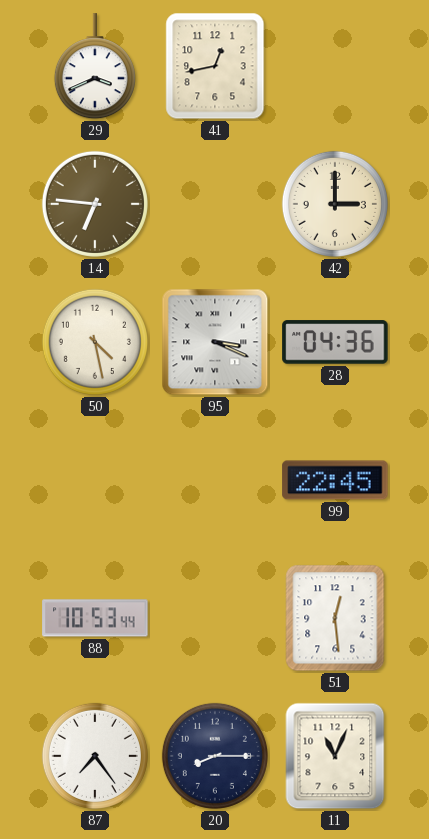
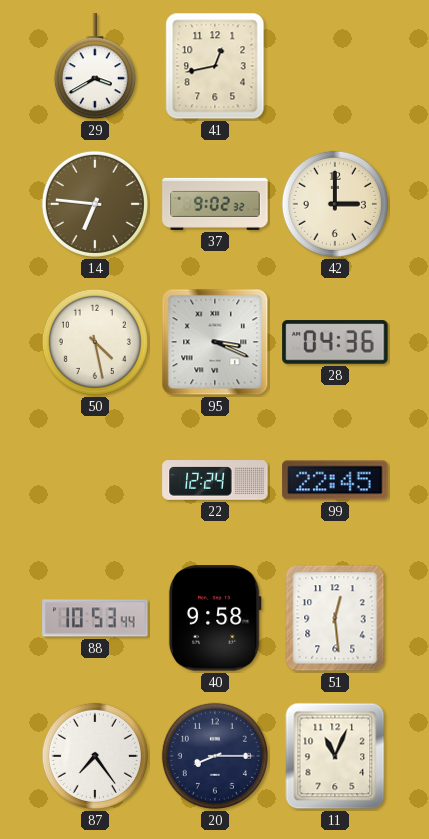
29: 3:41 -> 3:40 (95, 67)
37: none -> 9:02 (215, 204)
22: none -> 12:24 (215, 481)
40: none -> 9:58 (215, 618)
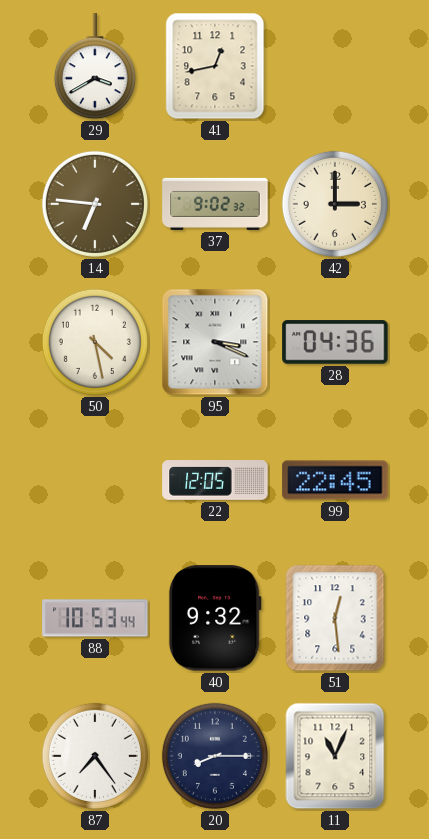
22: 12:24 -> 12:05 (215, 481)
40: 9:58 -> 9:32 (215, 618)
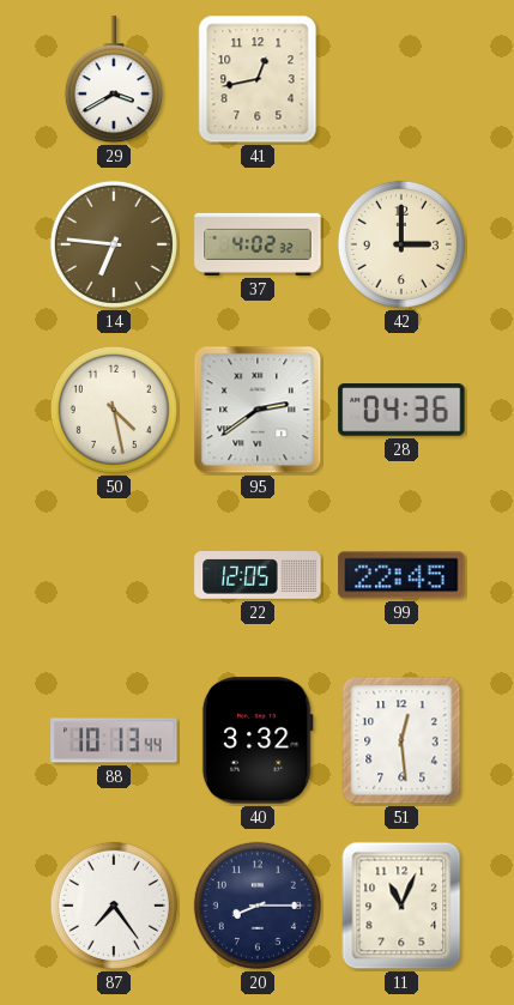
37: 9:02 -> 4:02 (258, 244)
95: 3:19 -> 2:39 (258, 410)
88: 10:53 -> 10:13 (114, 740)
40: 9:32 -> 3:32 (258, 740)
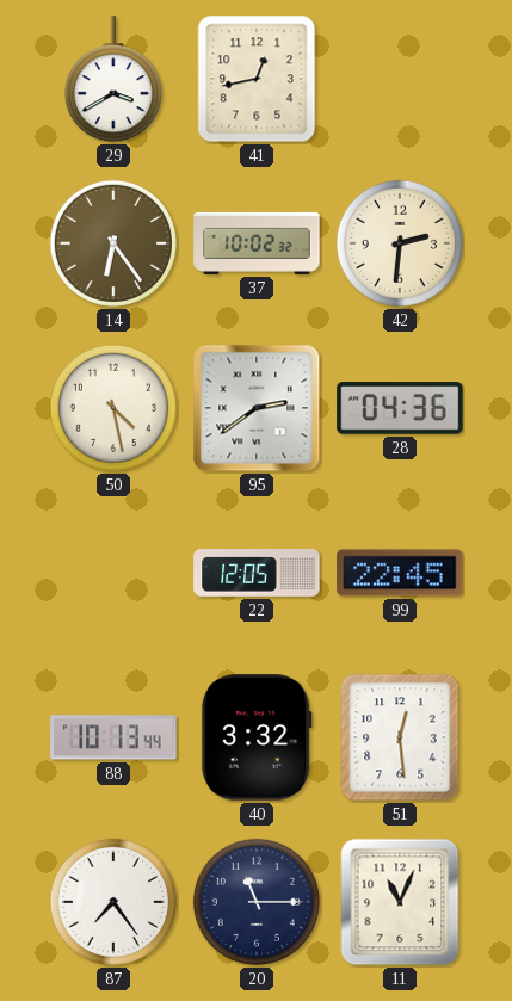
14: 6:46 -> 6:24 (113, 243)
37: 4:02 -> 10:02 (257, 243)
42: 3:00 -> 2:31 (400, 243)
20: 8:15 -> 11:15 (257, 902)
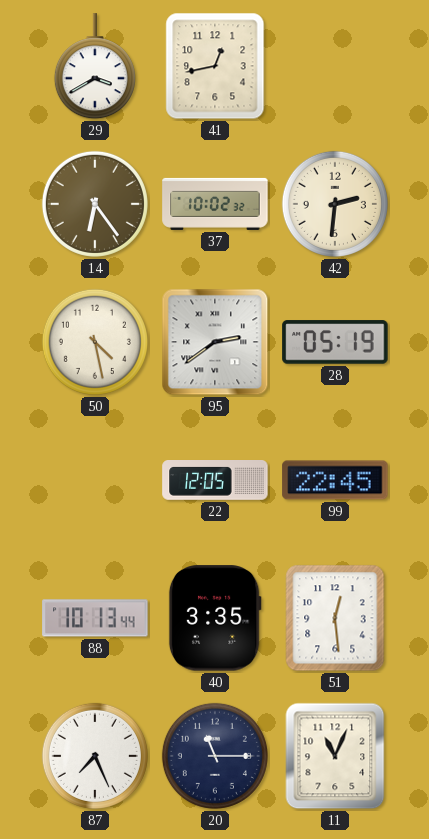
28: 04:36 -> 05:19 (335, 342)
40: 3:32 -> 3:35 (215, 618)
87: 7:24 -> 7:26 (95, 756)
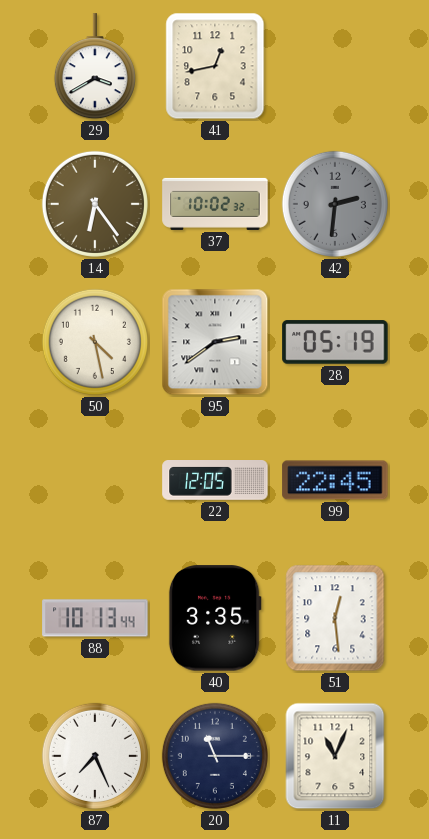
42 dial: cream -> grey (335, 204)
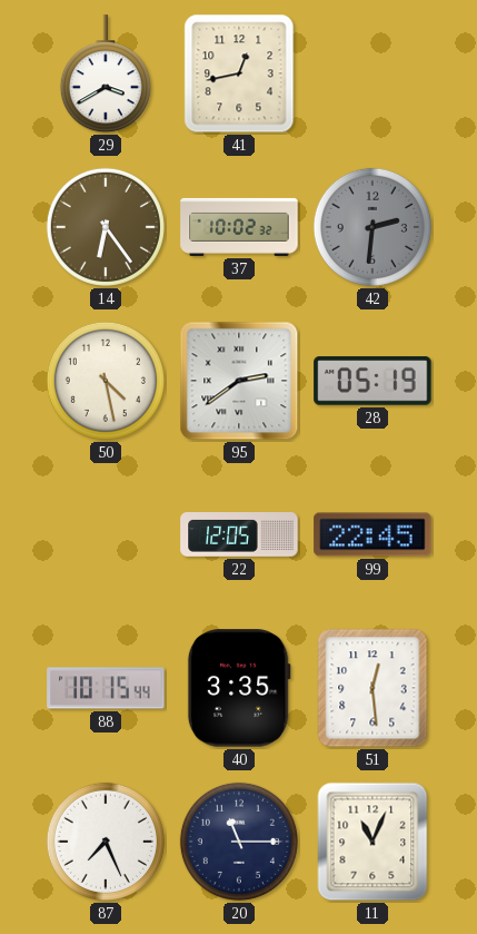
88: 10:13 -> 10:15 (106, 688)
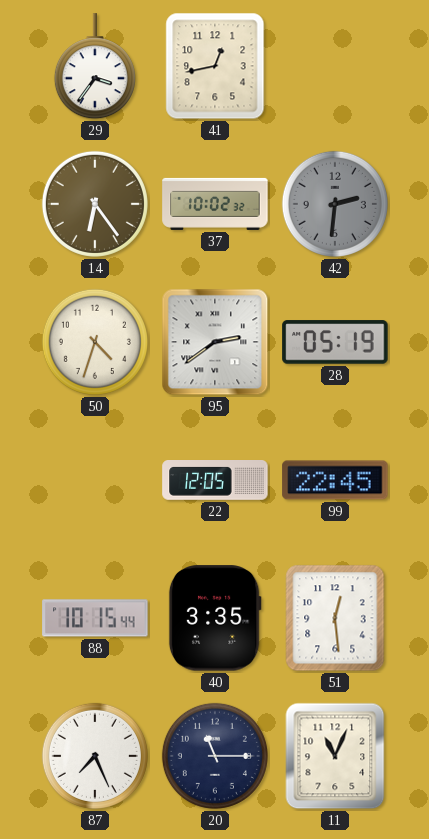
29: 3:40 -> 3:36 (95, 67)
50: 4:28 -> 4:33 (95, 342)
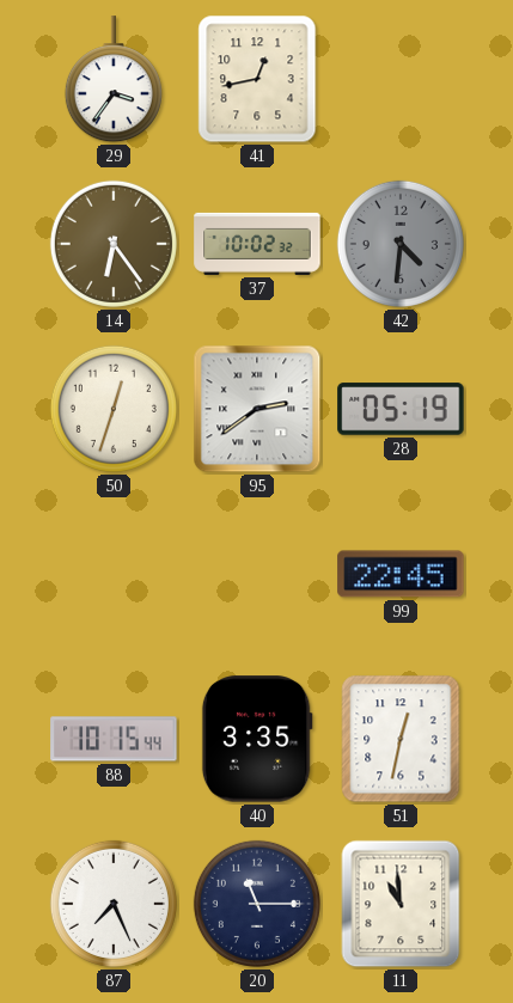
42: 2:31 -> 4:31 (401, 244)
50: 4:33 -> 12:33 (114, 409)
22: 12:05 -> none (215, 481)
51: 12:29 -> 12:32 (401, 739)
11: 11:04 -> 10:59 (401, 904)
